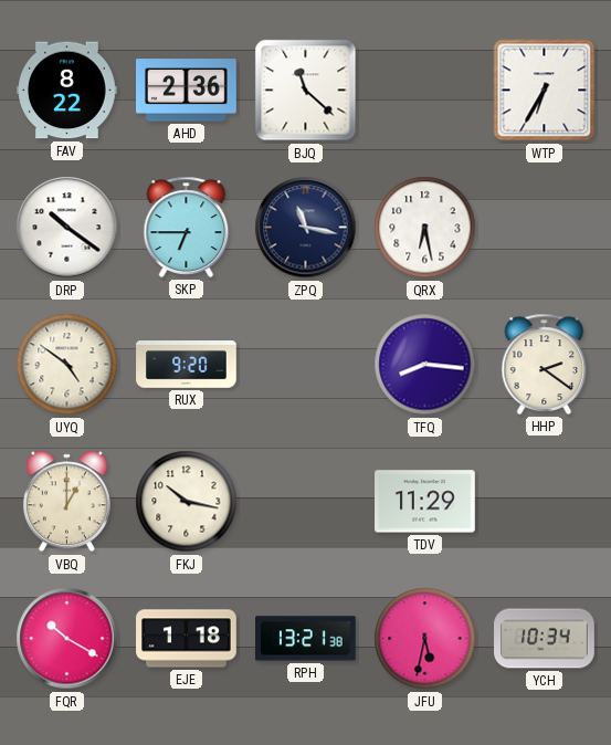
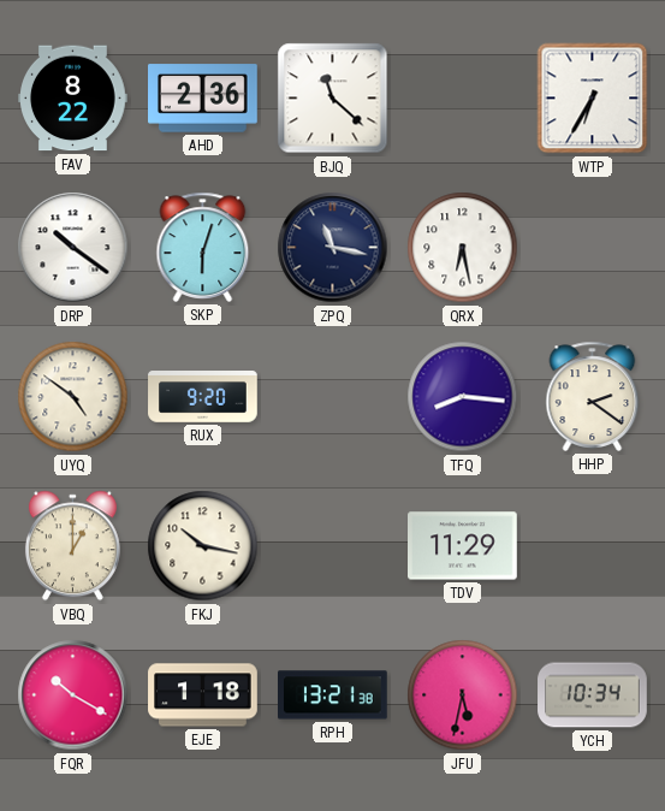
SKP: 6:45 -> 6:03 (203, 247)
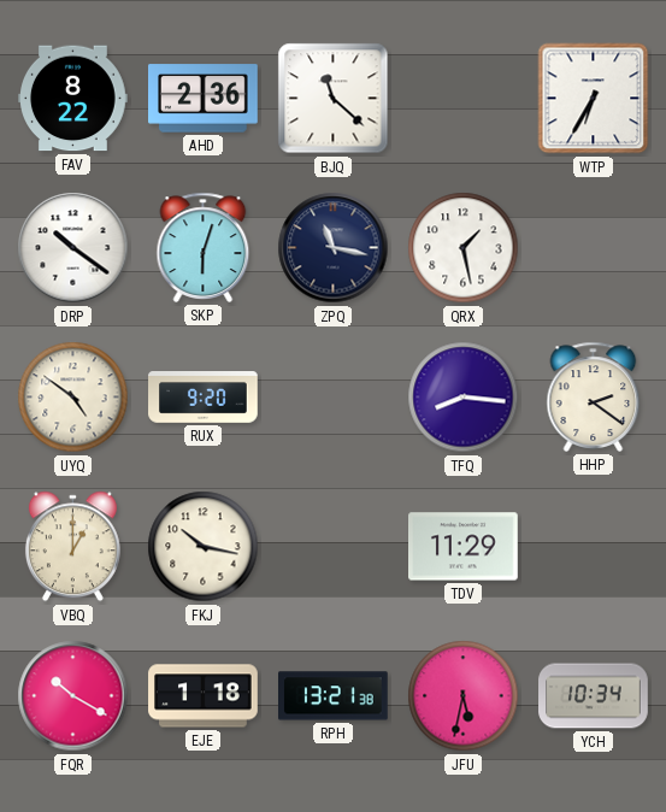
QRX: 6:28 -> 1:28 (464, 248)
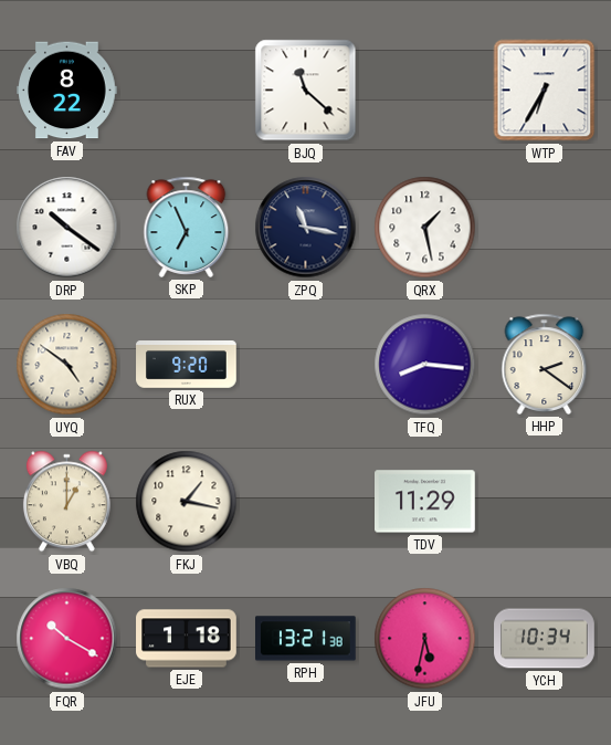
AHD: 2:36 -> none (204, 99)
SKP: 6:03 -> 6:56 (187, 227)
FKJ: 10:17 -> 1:17 (187, 502)
